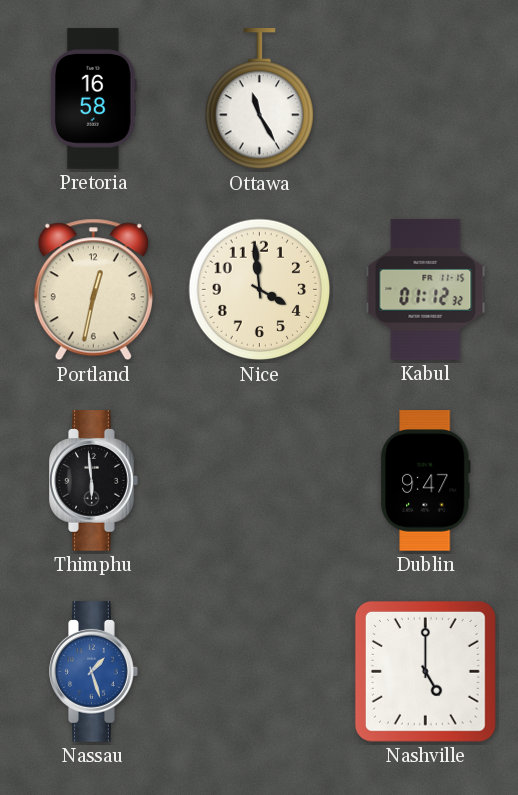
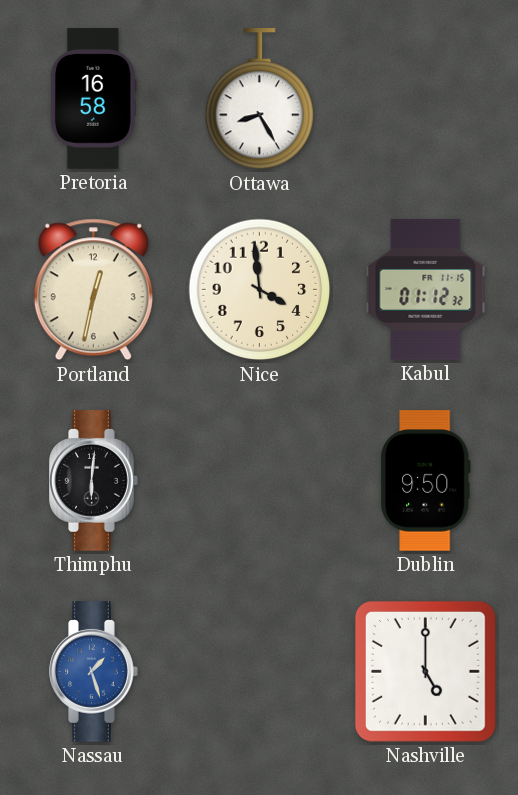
Ottawa: 11:25 -> 8:25 (259, 99)
Thimphu: 5:59 -> 6:01 (94, 481)
Dublin: 9:47 -> 9:50 (425, 481)
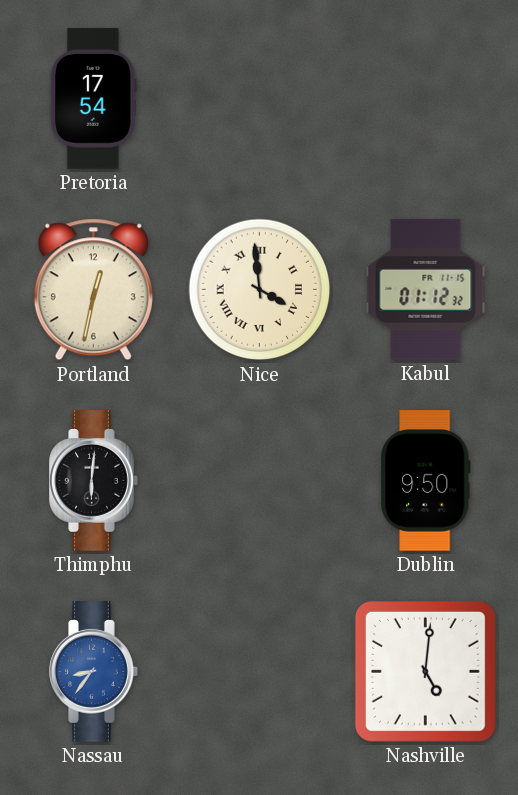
Pretoria: 16:58 -> 17:54 (93, 99)
Ottawa: 8:25 -> none (259, 99)
Nice numerals: Arabic -> Roman (260, 290)
Nassau: 1:27 -> 8:36 (94, 672)
Nashville: 5:00 -> 5:01 (425, 671)
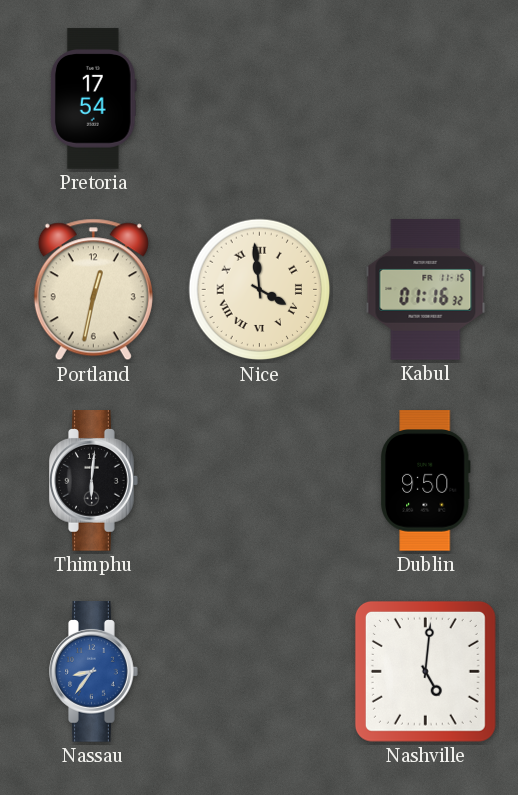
Kabul: 01:12 -> 01:16 (426, 290)
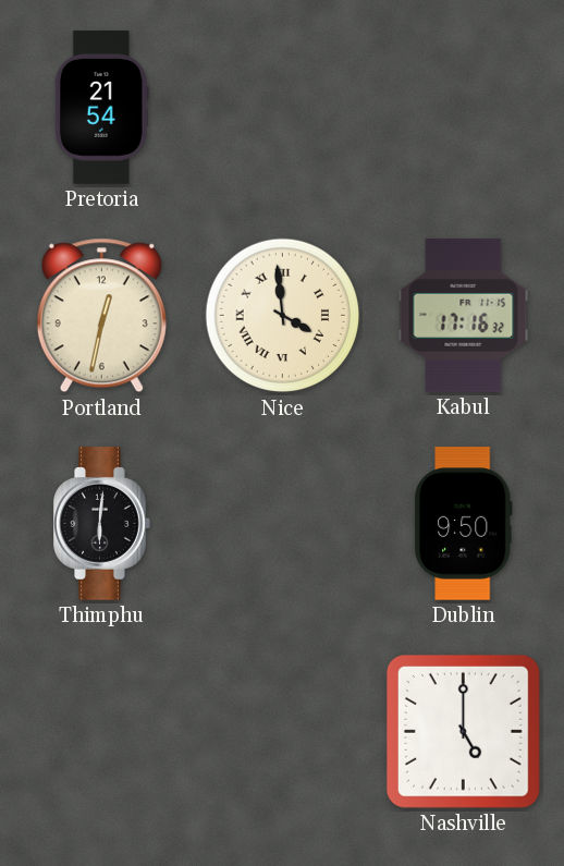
Pretoria: 17:54 -> 21:54 (101, 108)
Kabul: 01:16 -> 17:16 (464, 316)
Nassau: 8:36 -> none (94, 672)
Nashville: 5:01 -> 5:00 (463, 731)
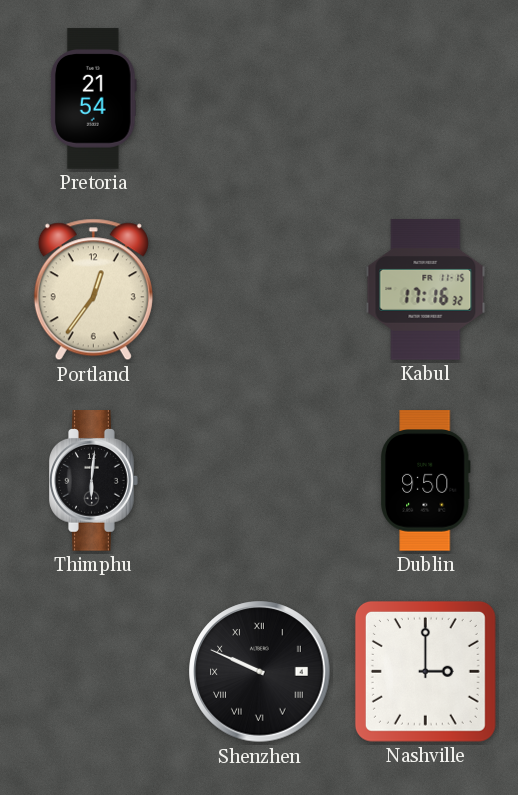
Portland: 12:32 -> 12:36 (93, 290)
Nice: 3:59 -> none (283, 316)
Shenzhen: none -> 9:49 (260, 672)
Nashville: 5:00 -> 3:00 (425, 671)
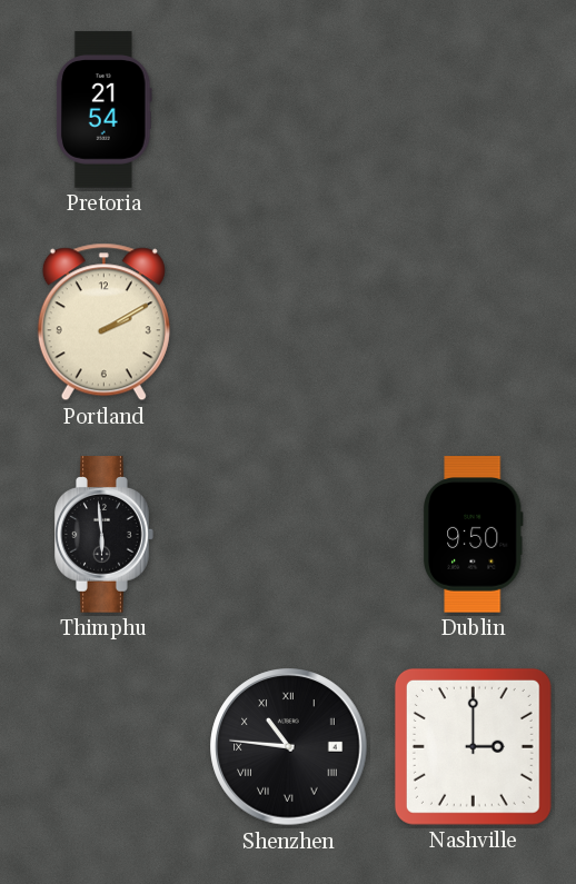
Portland: 12:36 -> 2:10 (103, 322)
Kabul: 17:16 -> none (426, 290)
Thimphu: 6:01 -> 5:59 (105, 535)
Shenzhen: 9:49 -> 10:46 (289, 747)
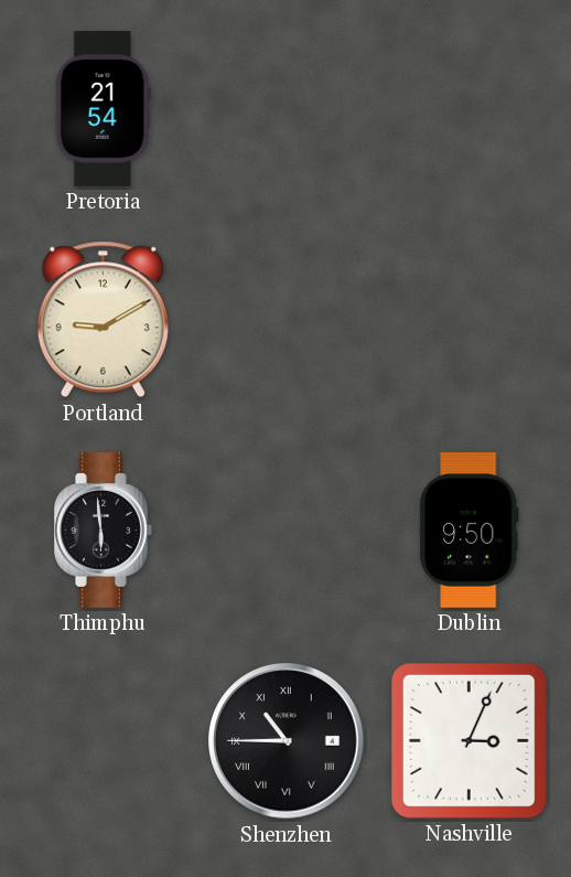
Portland: 2:10 -> 9:10 (103, 320)
Shenzhen: 10:46 -> 10:45 (287, 741)
Nashville: 3:00 -> 3:04 (468, 740)
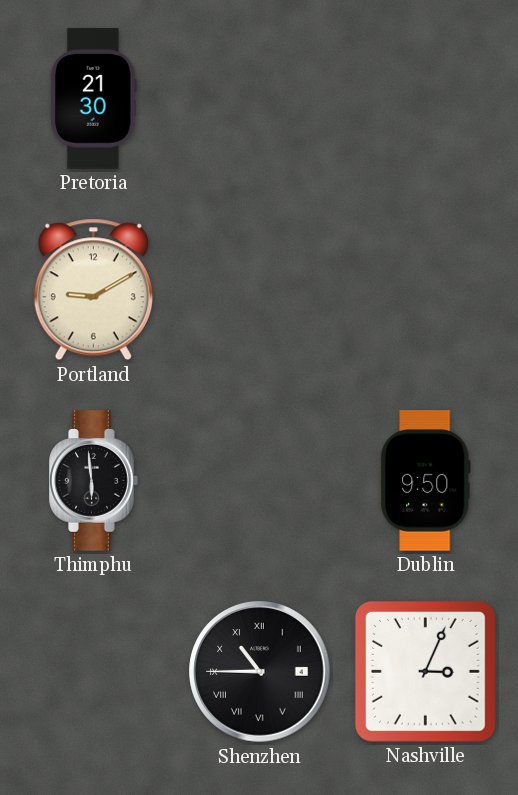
Pretoria: 21:54 -> 21:30 (93, 99)
